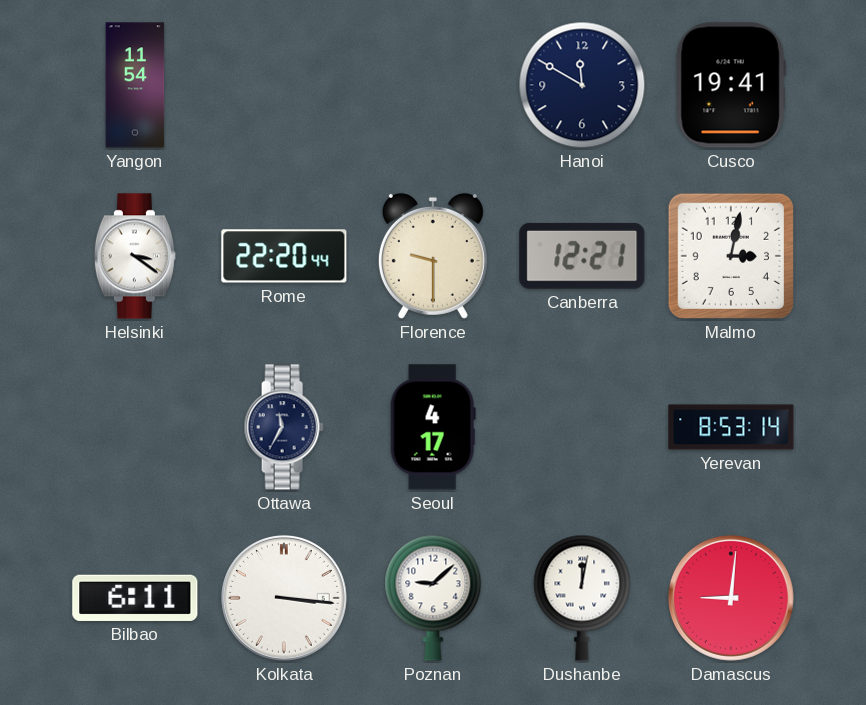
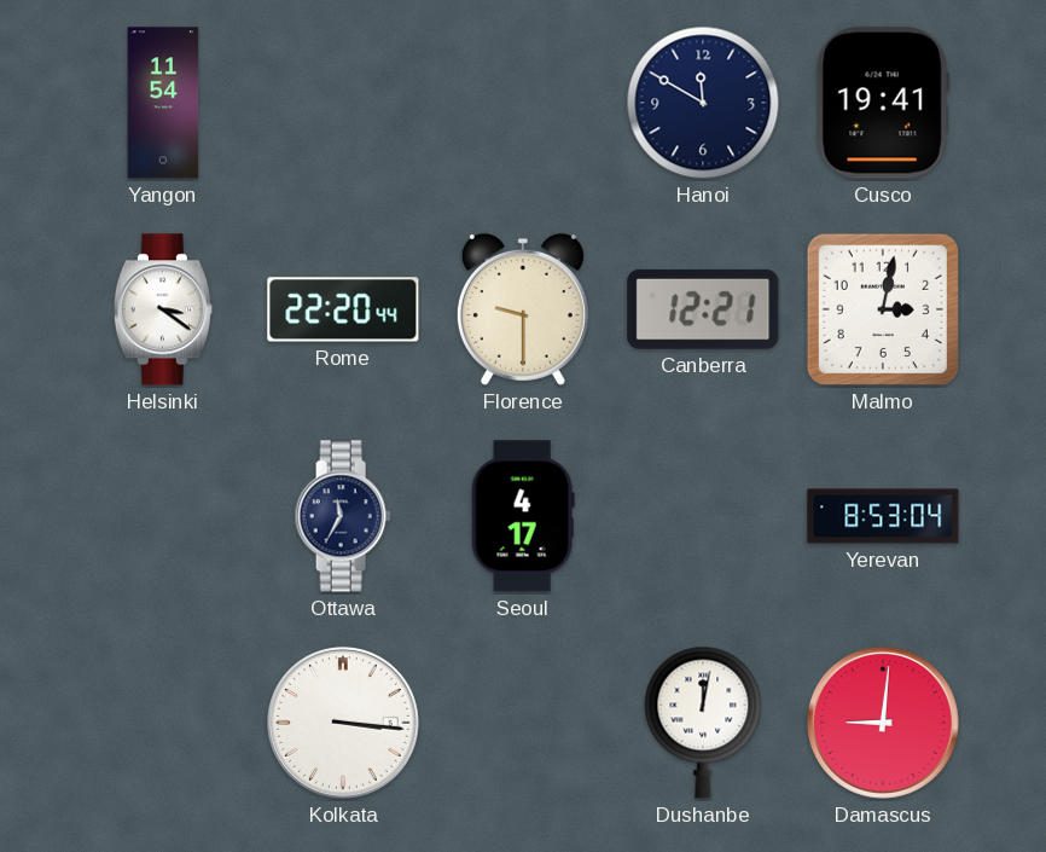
Yerevan: 8:53:14 -> 8:53:04 (883, 516)
Bilbao: 6:11 -> none (135, 598)
Poznan: 9:08 -> none (433, 598)
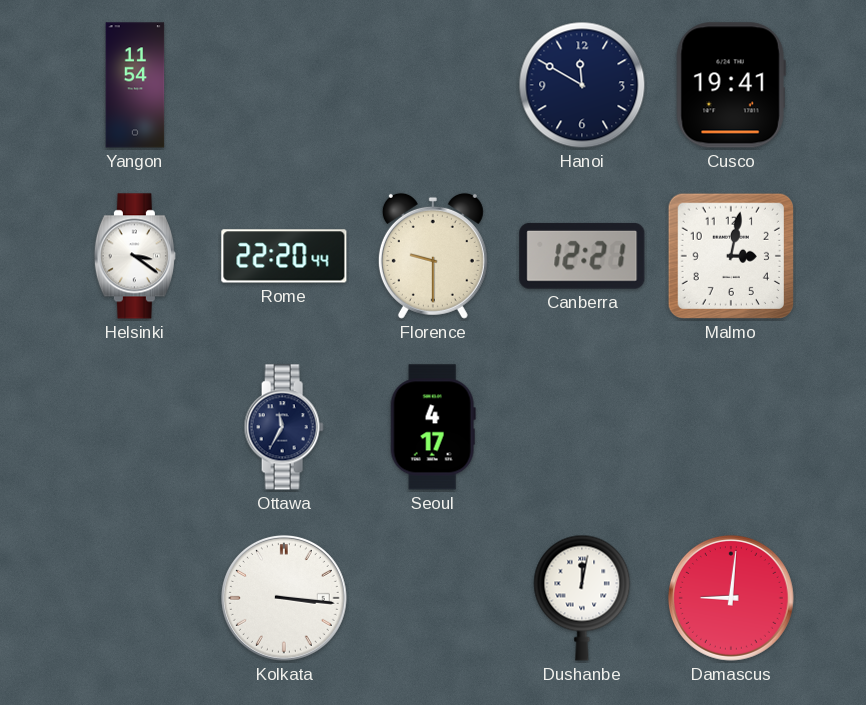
Yerevan: 8:53 -> none (883, 516)
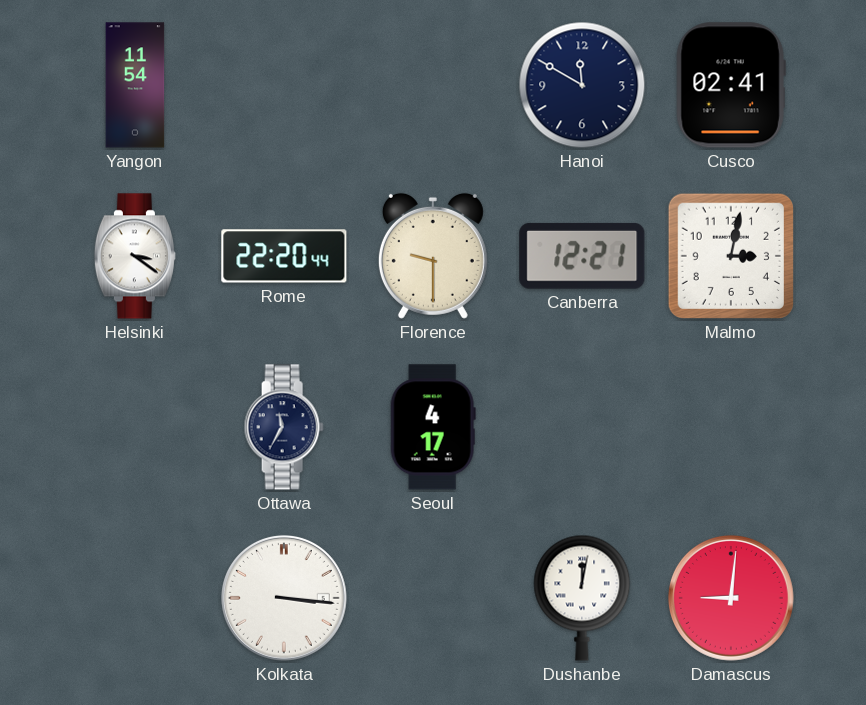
Cusco: 19:41 -> 02:41 (731, 85)
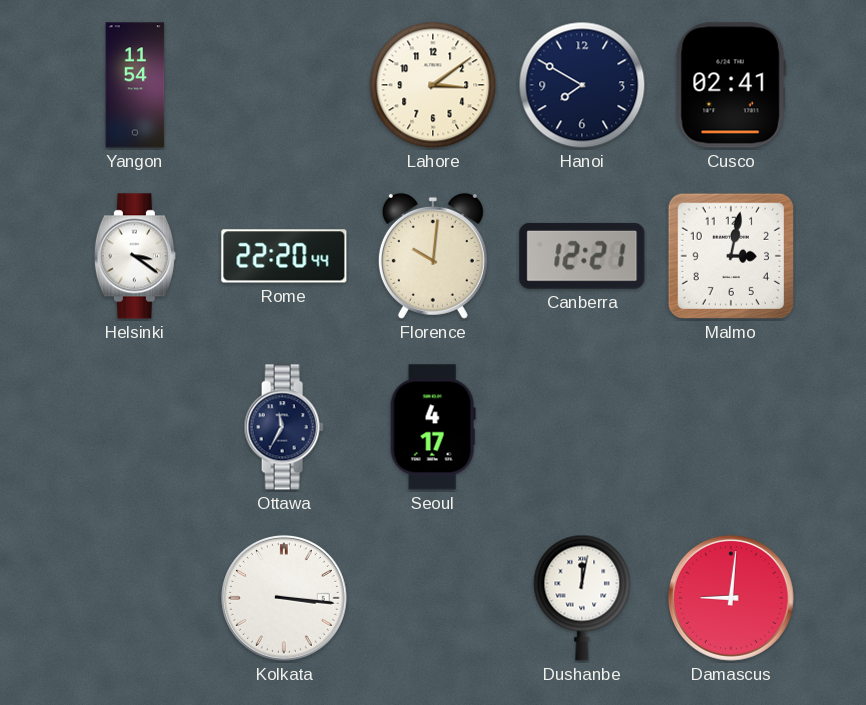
Lahore: none -> 3:09 (433, 85)
Hanoi: 11:50 -> 7:50 (582, 85)
Florence: 9:30 -> 10:01 (433, 256)
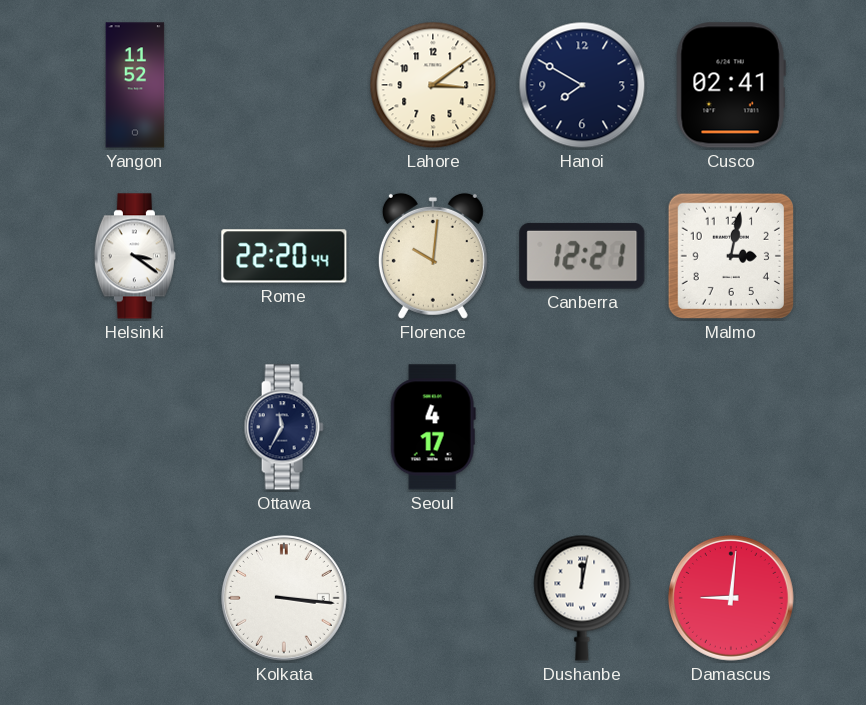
Yangon: 11:54 -> 11:52 (135, 85)
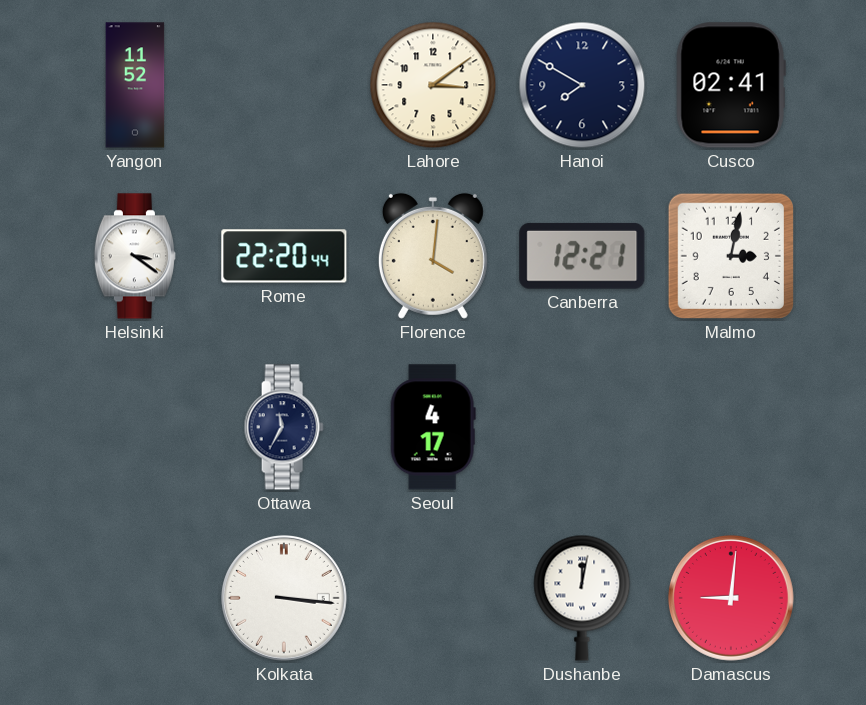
Florence: 10:01 -> 4:01 (433, 256)
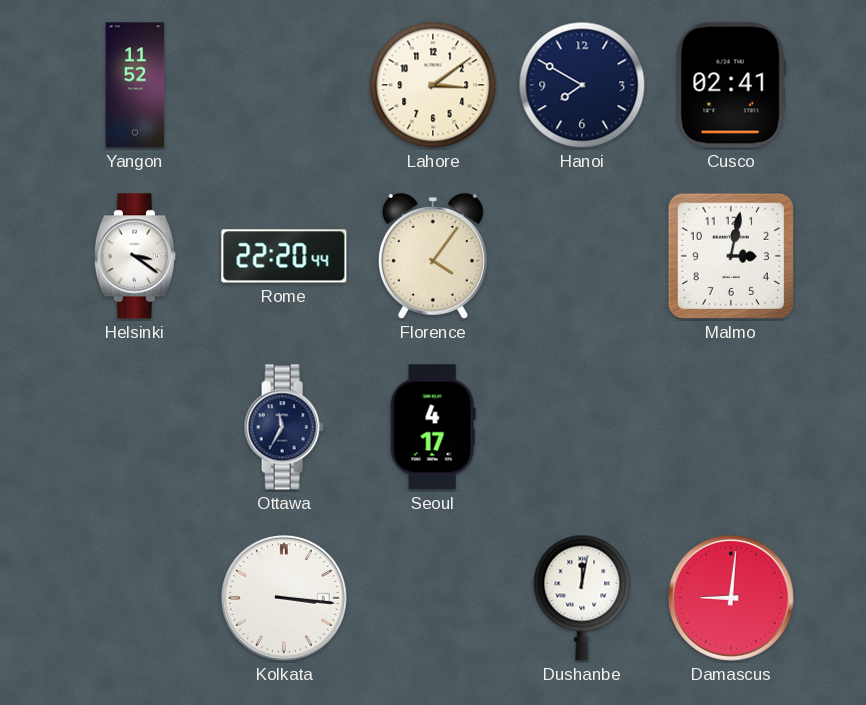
Florence: 4:01 -> 4:06 (433, 256)
Canberra: 12:21 -> none (582, 256)
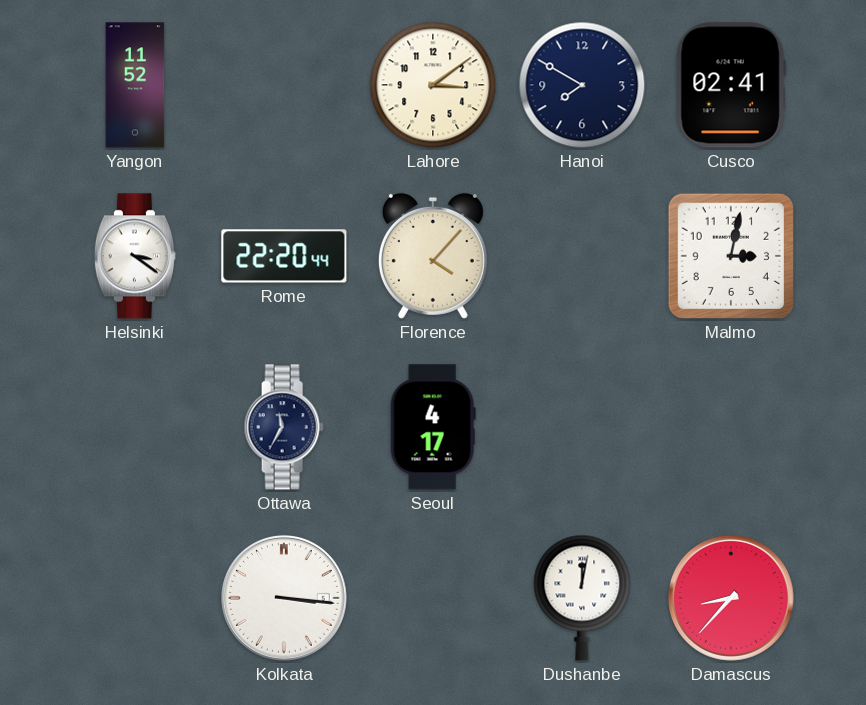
Florence: 4:06 -> 4:07 (433, 256)
Damascus: 9:01 -> 8:37 (731, 598)
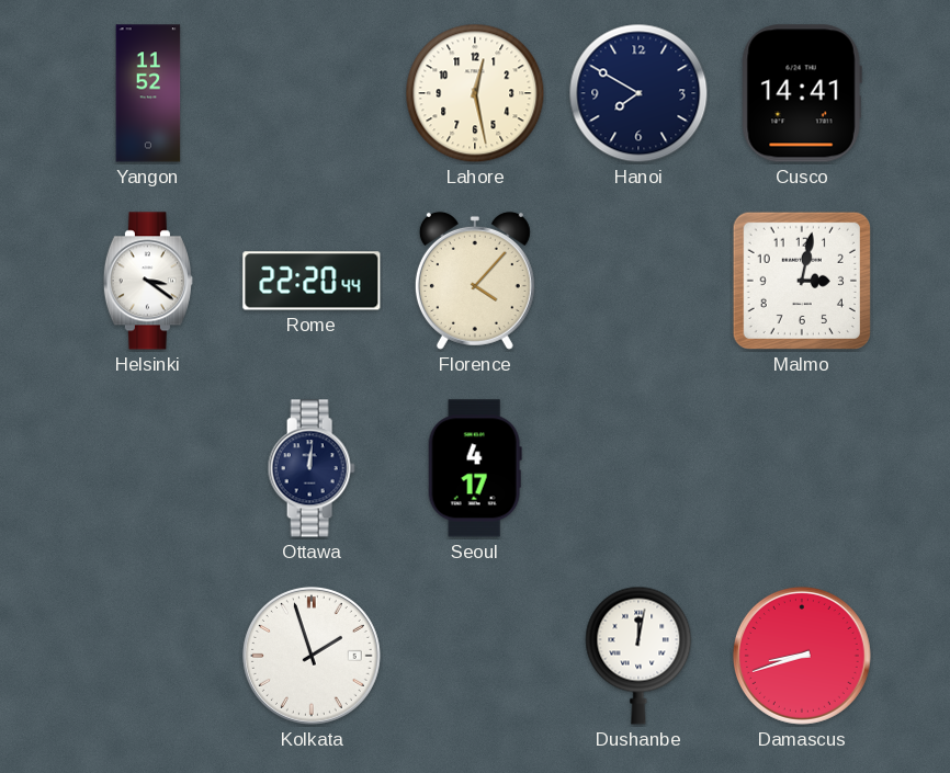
Lahore: 3:09 -> 12:28 (475, 93)
Cusco: 02:41 -> 14:41 (802, 93)
Ottawa: 11:35 -> 12:01 (312, 468)
Kolkata: 3:16 -> 1:57 (312, 656)
Damascus: 8:37 -> 8:42 (802, 656)
